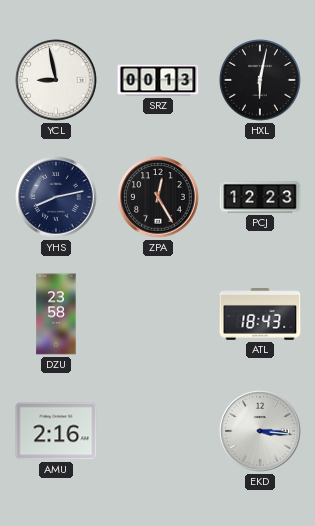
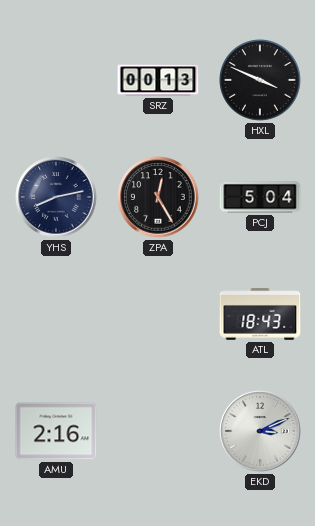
YCL: 8:58 -> none (56, 80)
HXL: 6:02 -> 3:49 (260, 81)
PCJ: 12:23 -> 5:04 (260, 197)
DZU: 23:58 -> none (56, 314)
EKD: 3:16 -> 3:11 (260, 431)
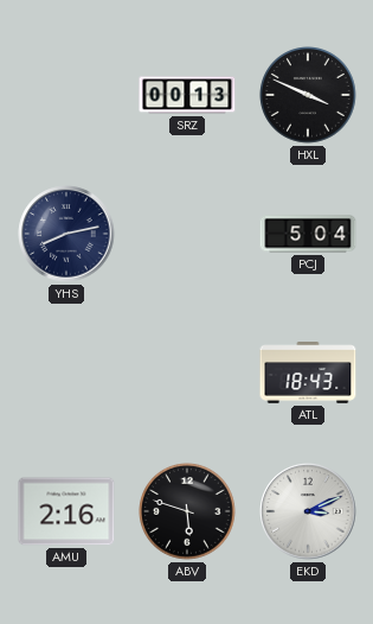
ZPA: 12:25 -> none (158, 197)
ABV: none -> 5:48 (187, 512)
